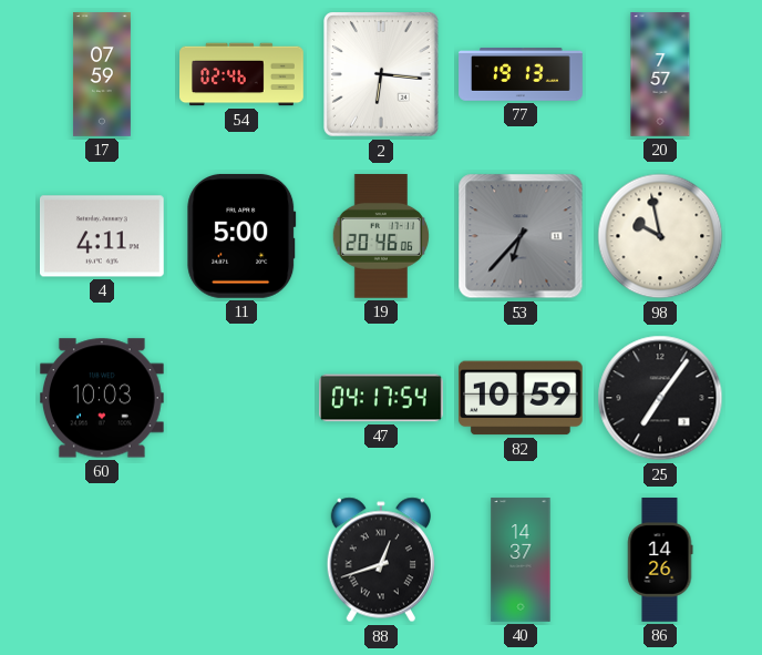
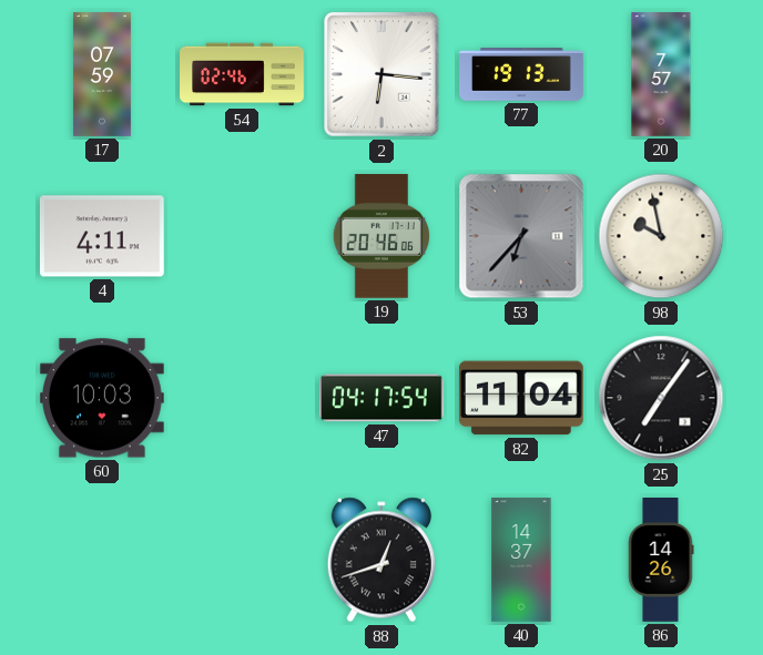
11: 5:00 -> none (241, 236)
82: 10:59 -> 11:04 (521, 398)
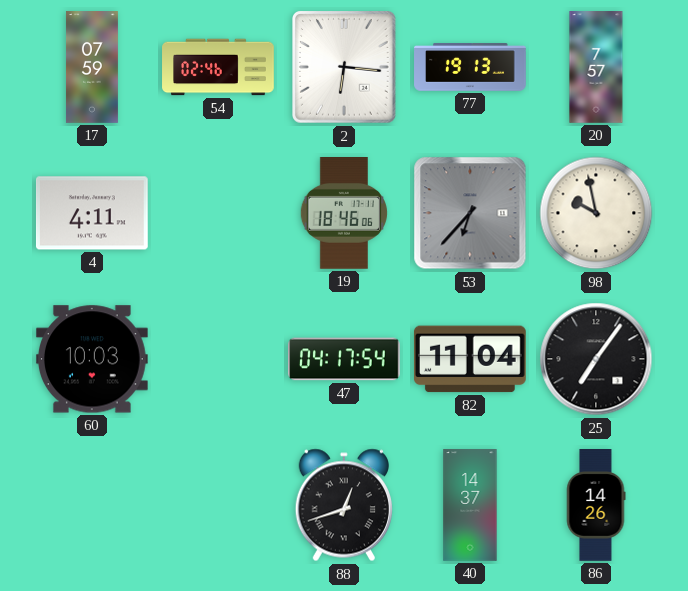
19: 20:46 -> 18:46 (344, 214)
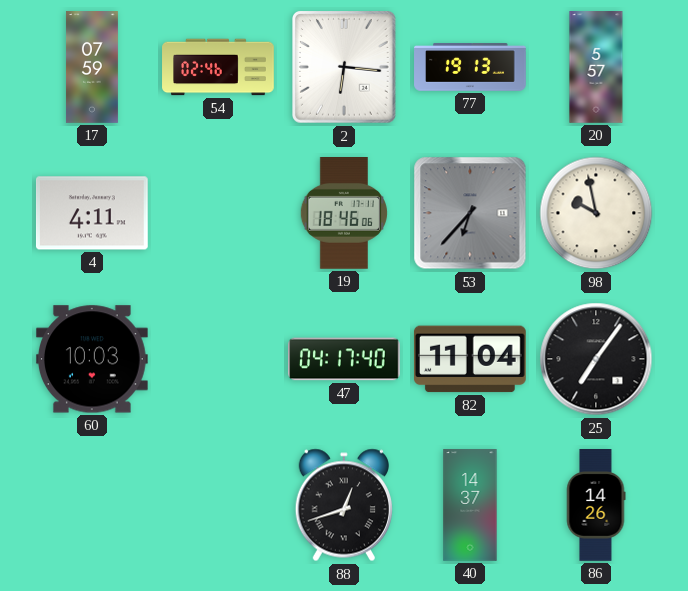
20: 7:57 -> 5:57 (596, 67)
47: 04:17:54 -> 04:17:40 (345, 359)
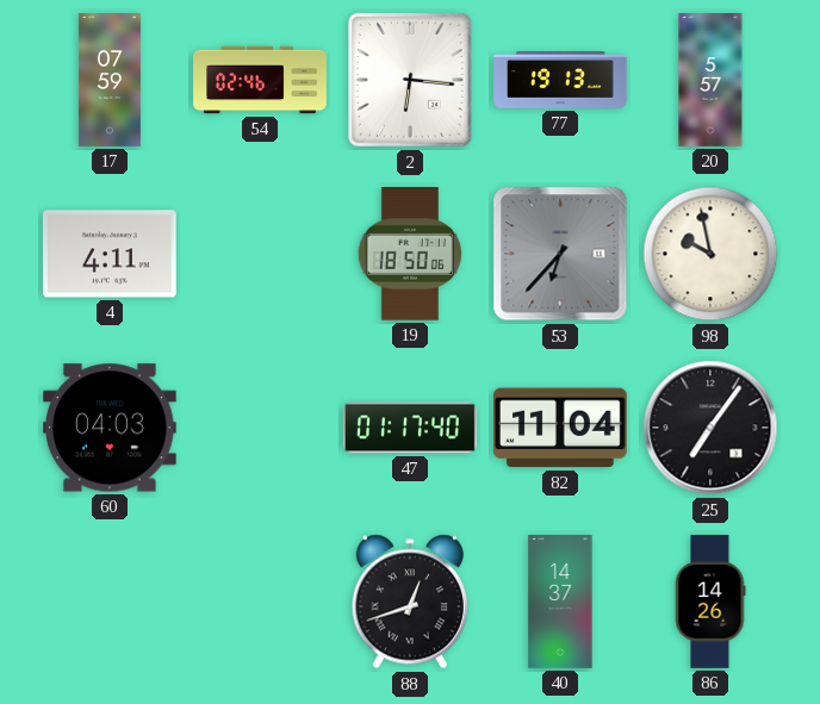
19: 18:46 -> 18:50 (410, 255)
60: 10:03 -> 04:03 (110, 428)
47: 04:17 -> 01:17 (411, 428)
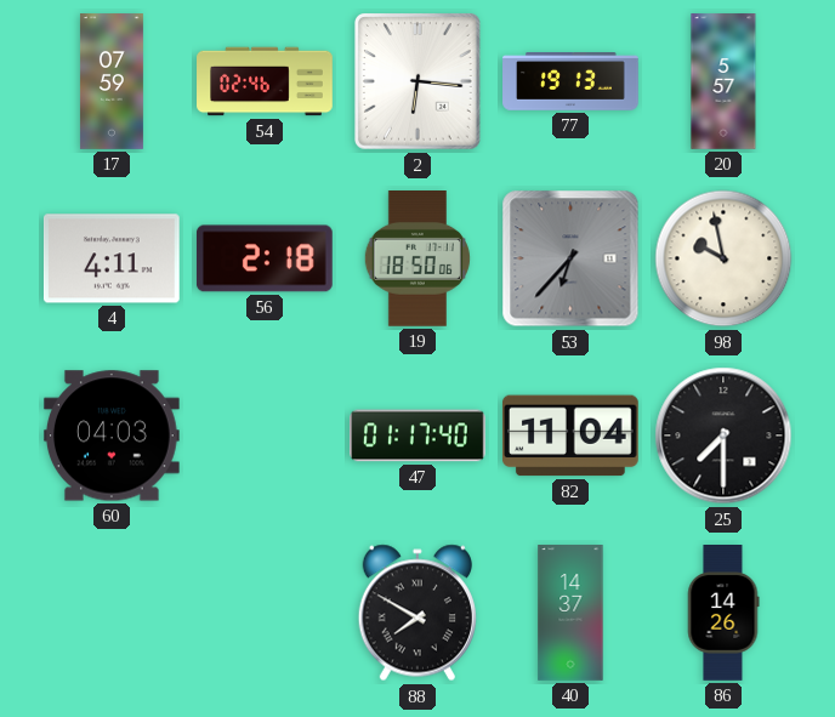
56: none -> 2:18 (265, 258)
25: 7:06 -> 7:30 (723, 436)
88: 12:42 -> 7:50 (417, 613)
